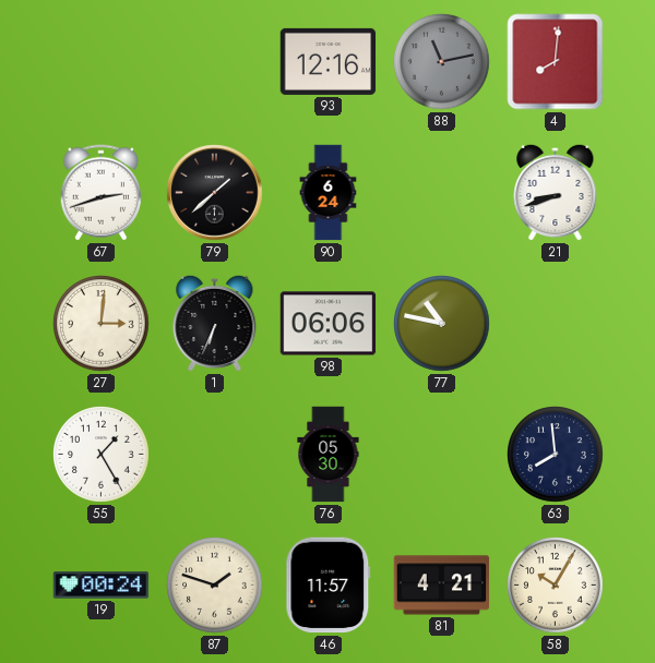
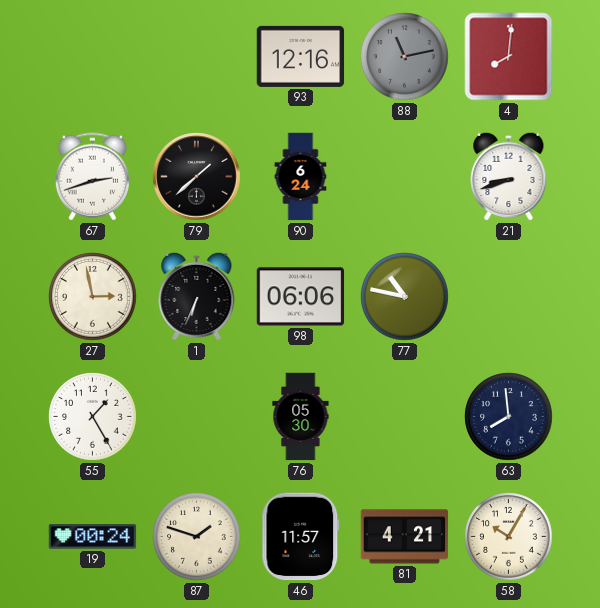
27: 3:01 -> 2:58 (93, 297)
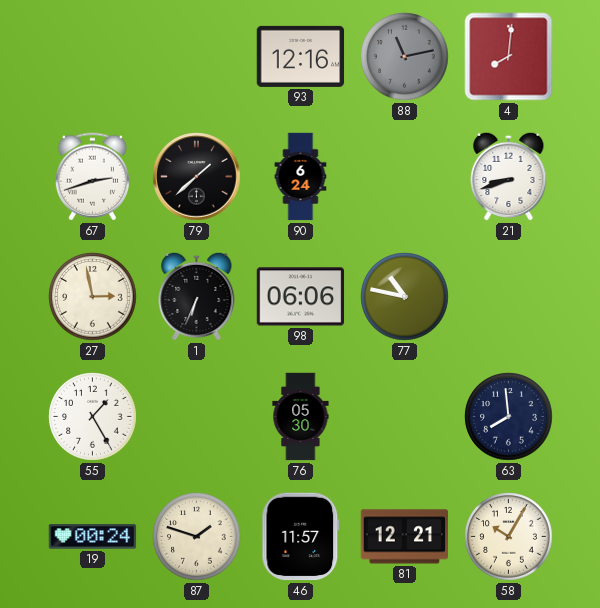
81: 4:21 -> 12:21 (405, 537)
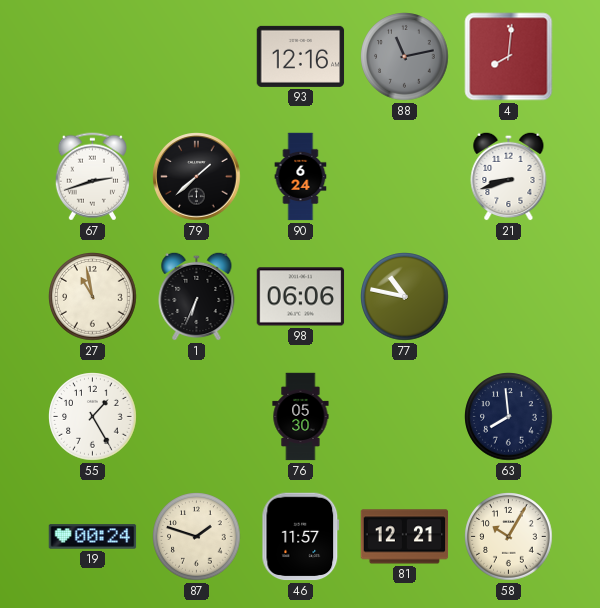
27: 2:58 -> 10:58 (93, 297)
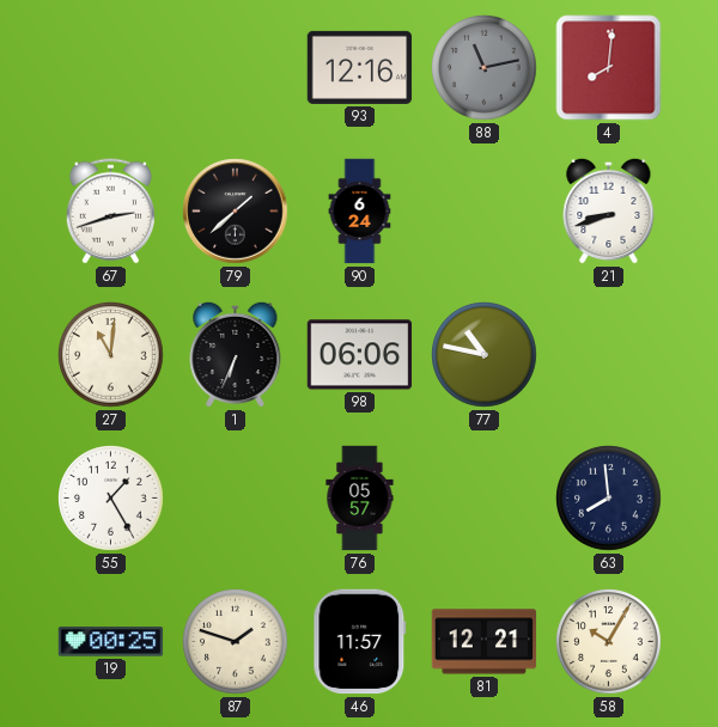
27: 10:58 -> 11:01 (111, 355)
76: 05:30 -> 05:57 (360, 499)
19: 00:24 -> 00:25 (111, 642)
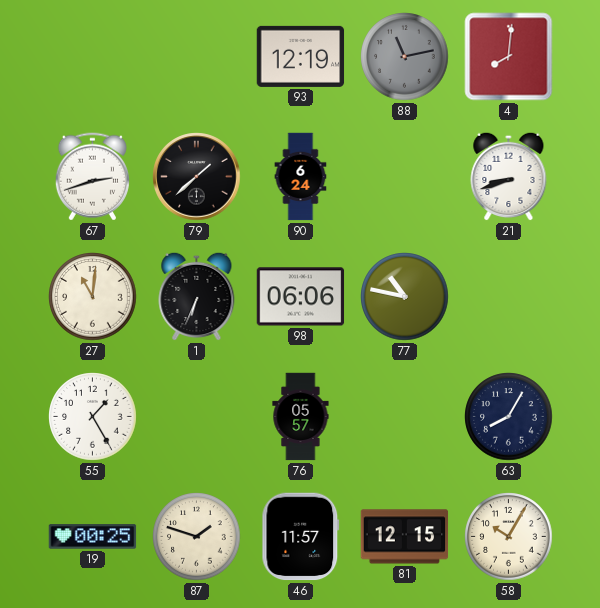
93: 12:16 -> 12:19 (301, 56)
63: 7:59 -> 8:05 (509, 417)
81: 12:21 -> 12:15 (405, 537)
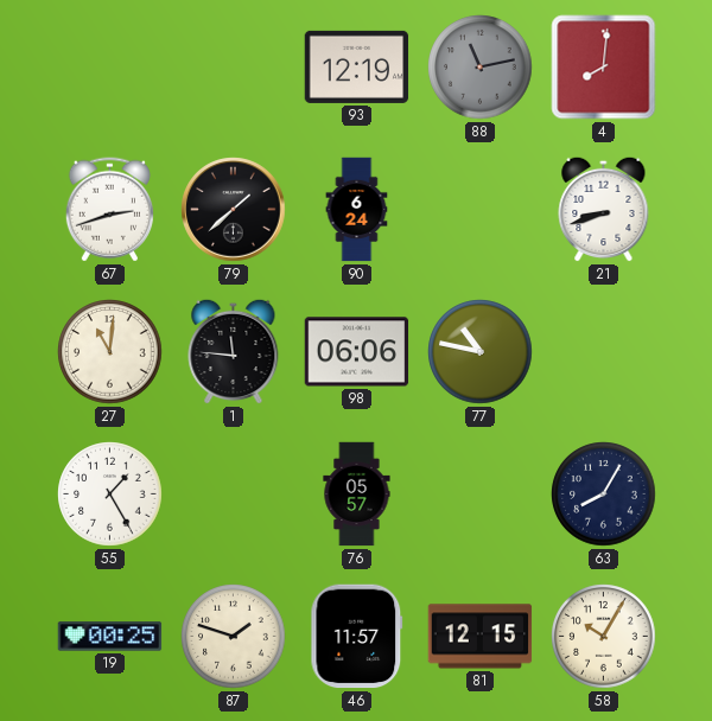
1: 6:34 -> 11:46 (234, 351)
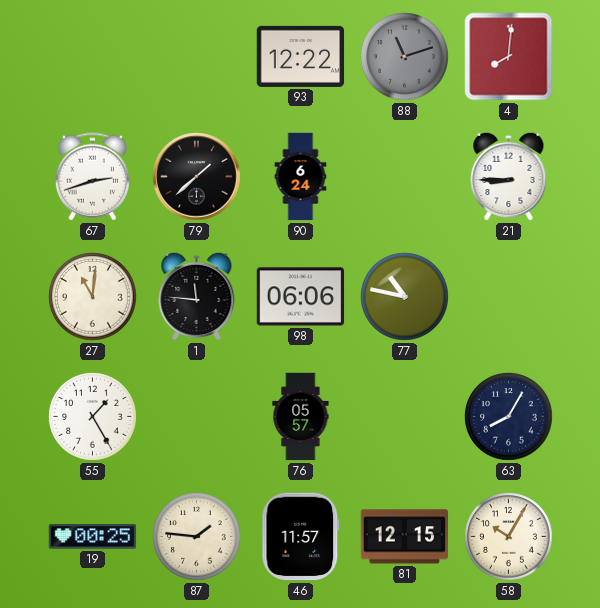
93: 12:19 -> 12:22 (301, 56)
88: 11:13 -> 11:12 (405, 57)
21: 8:42 -> 8:45 (509, 176)
87: 1:48 -> 1:46 (197, 537)
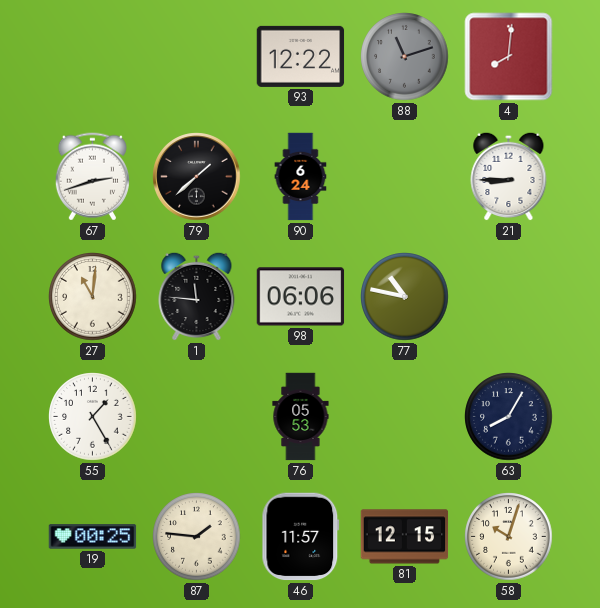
76: 05:57 -> 05:53 (301, 417)
58: 10:05 -> 10:03 (509, 537)
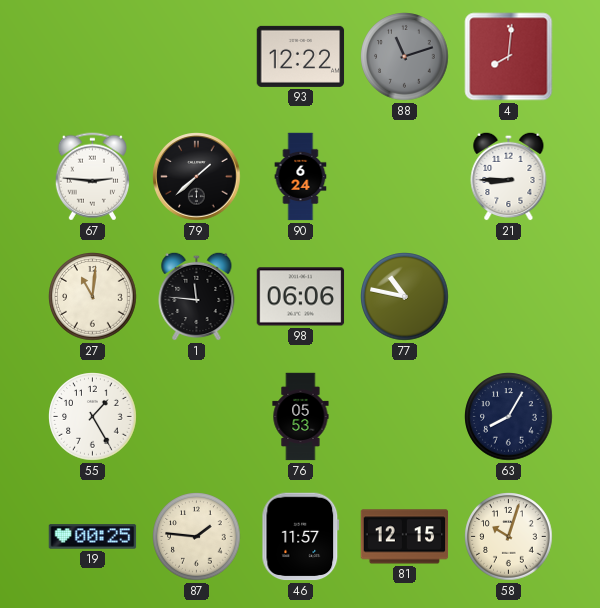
67: 2:42 -> 2:46 (92, 177)
